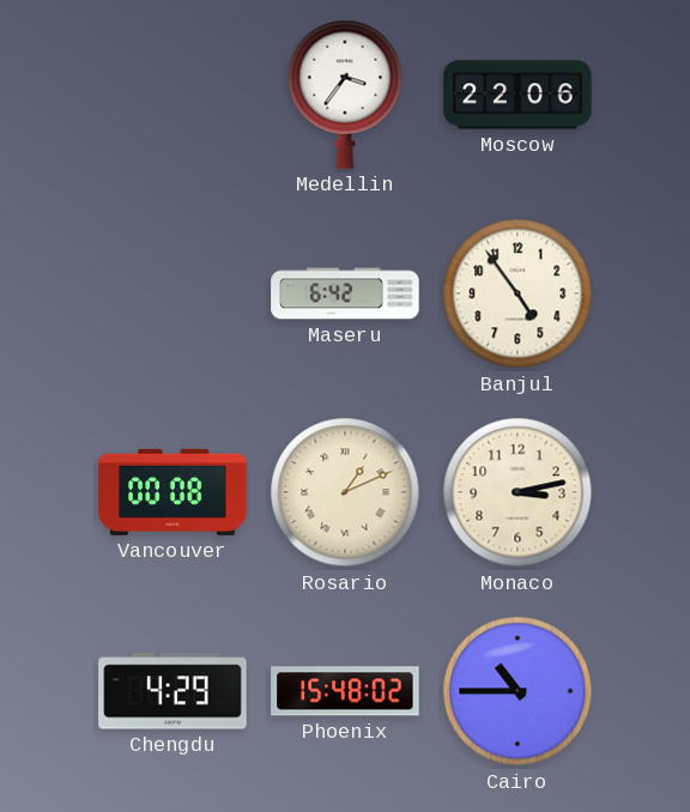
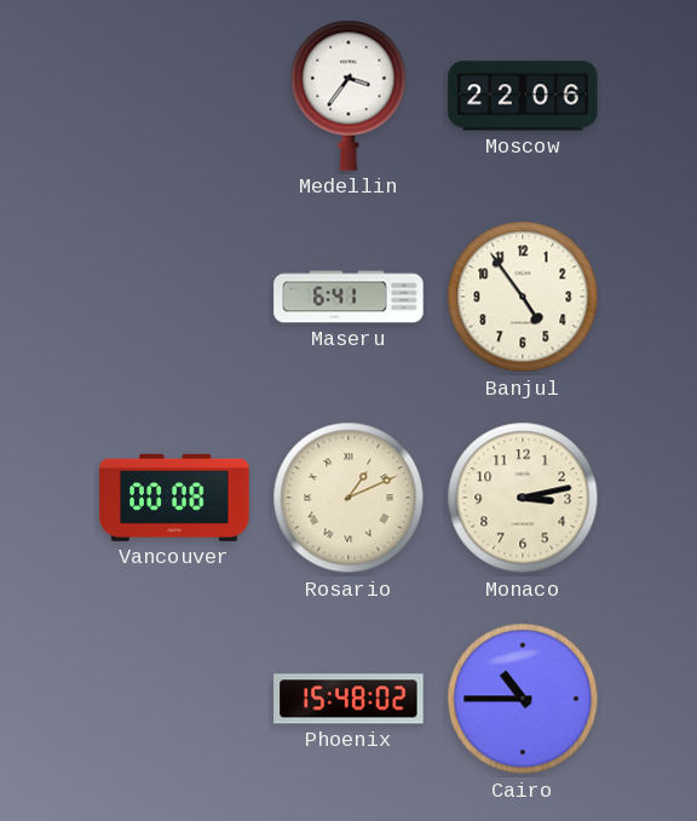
Maseru: 6:42 -> 6:41 (348, 297)
Chengdu: 4:29 -> none (172, 691)
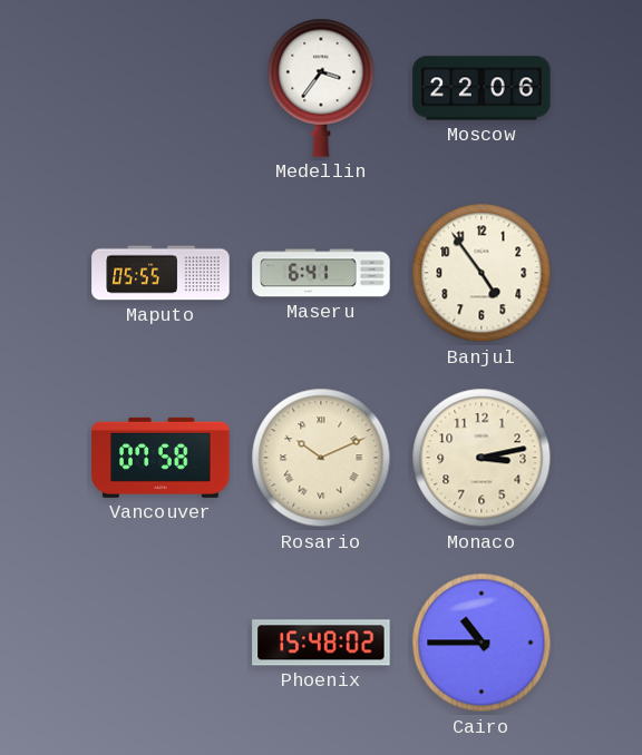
Maputo: none -> 05:55 (160, 273)
Vancouver: 00:08 -> 07:58 (160, 458)
Rosario: 1:11 -> 10:11 (321, 458)
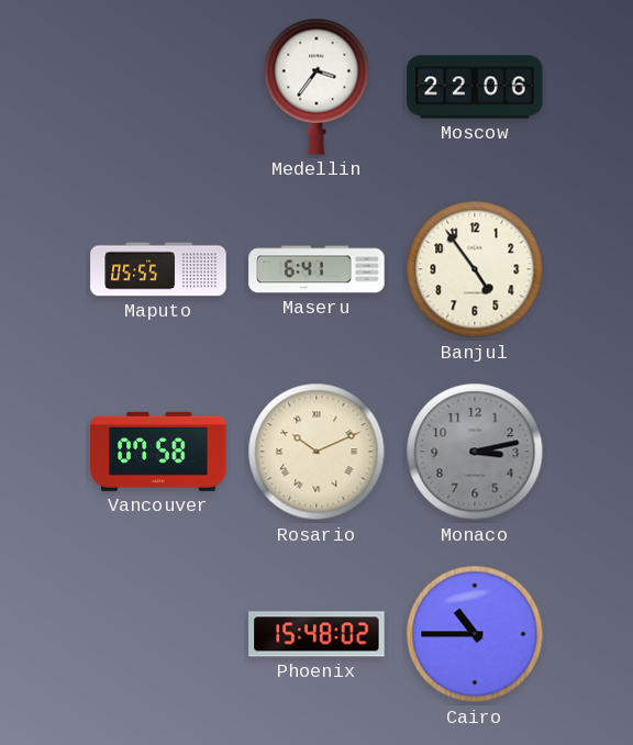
Monaco dial: cream -> grey (475, 452)
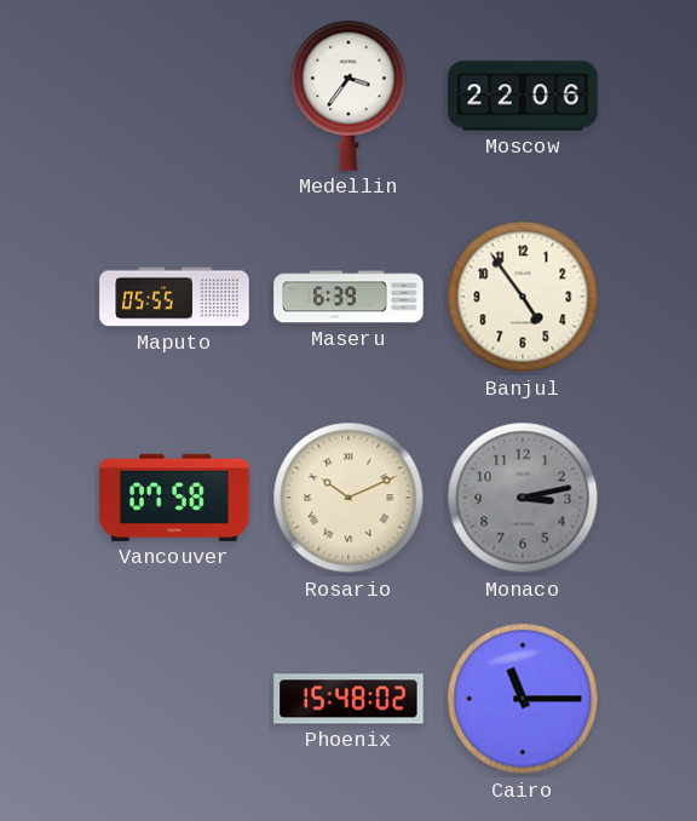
Maseru: 6:41 -> 6:39 (348, 297)
Cairo: 10:45 -> 11:15 (523, 699)
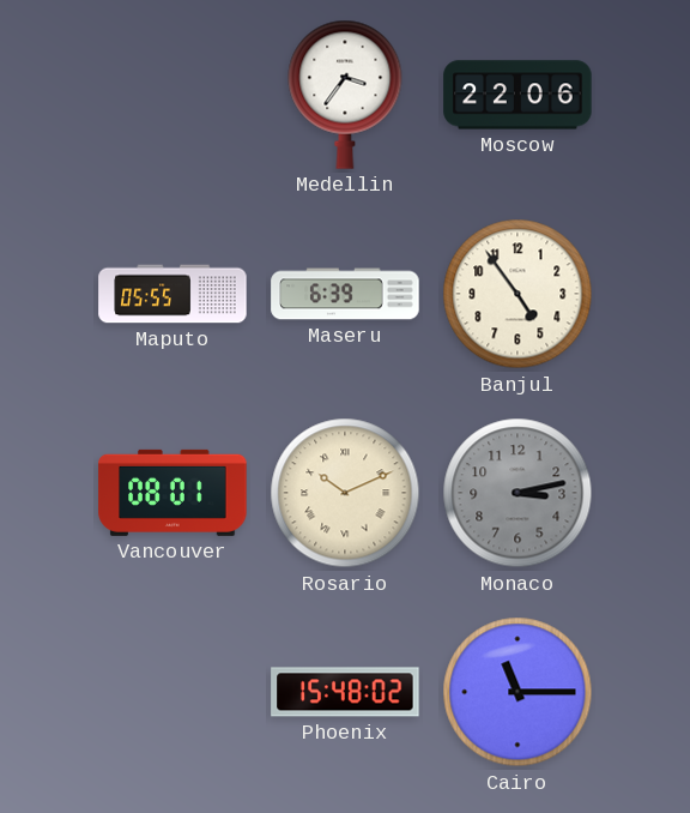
Vancouver: 07:58 -> 08:01 (172, 493)
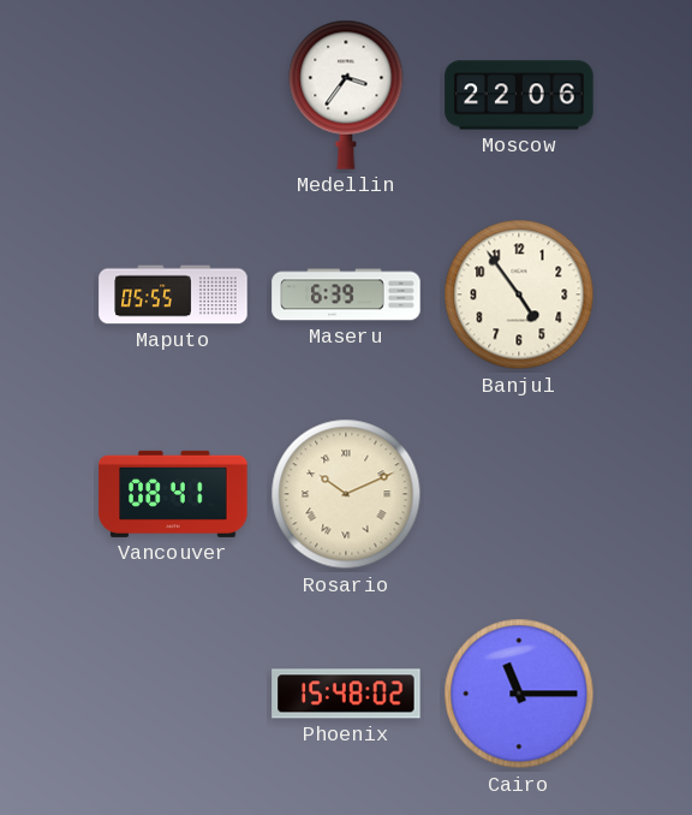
Vancouver: 08:01 -> 08:41 (173, 494)
Monaco: 3:13 -> none (517, 493)
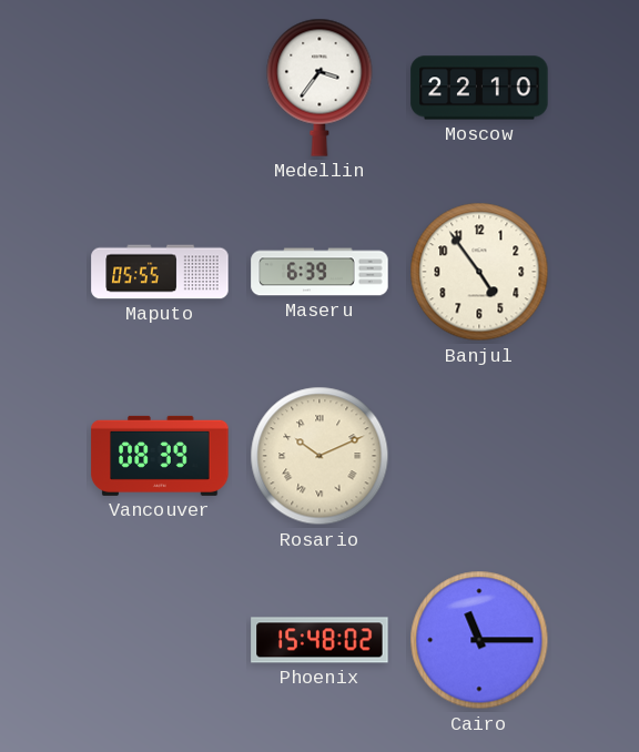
Moscow: 22:06 -> 22:10 (479, 88)
Vancouver: 08:41 -> 08:39 (160, 456)
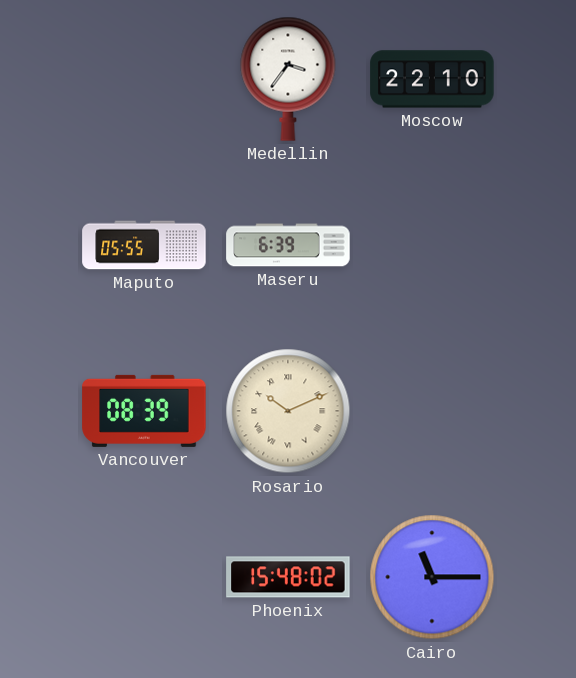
Banjul: 4:54 -> none (479, 272)
